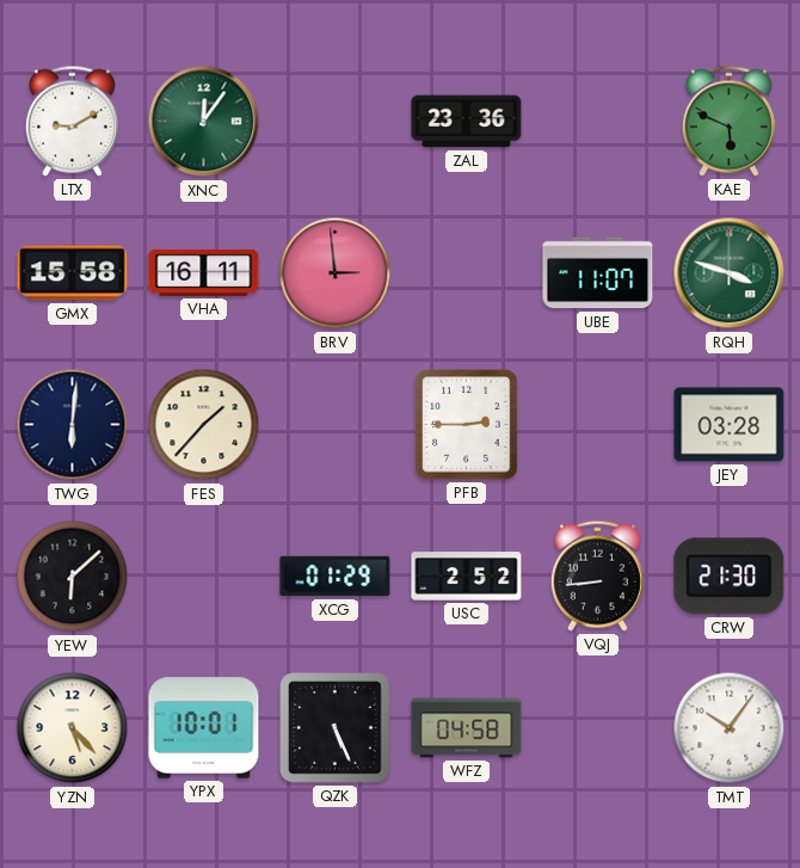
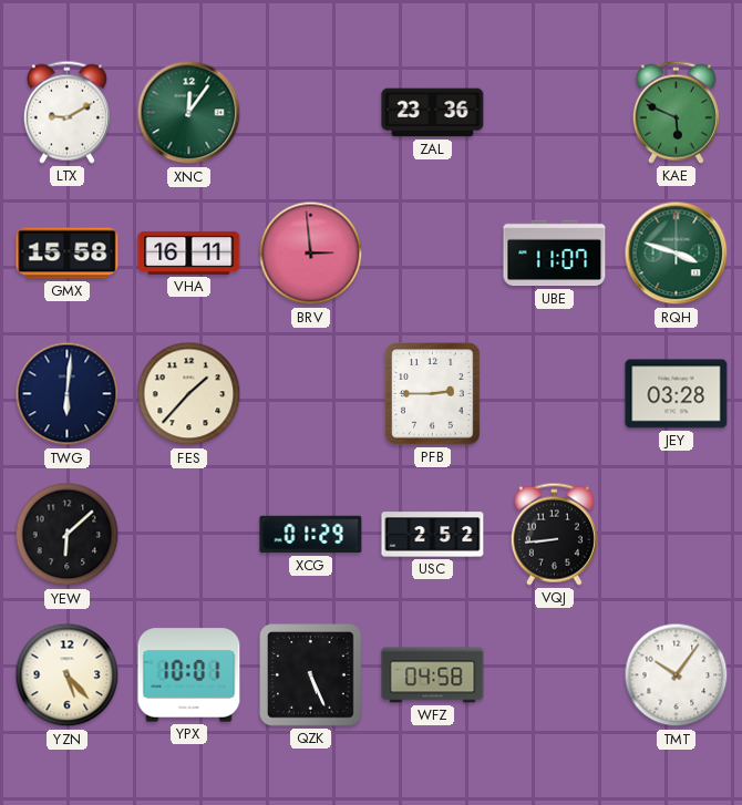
CRW: 21:30 -> none (730, 577)
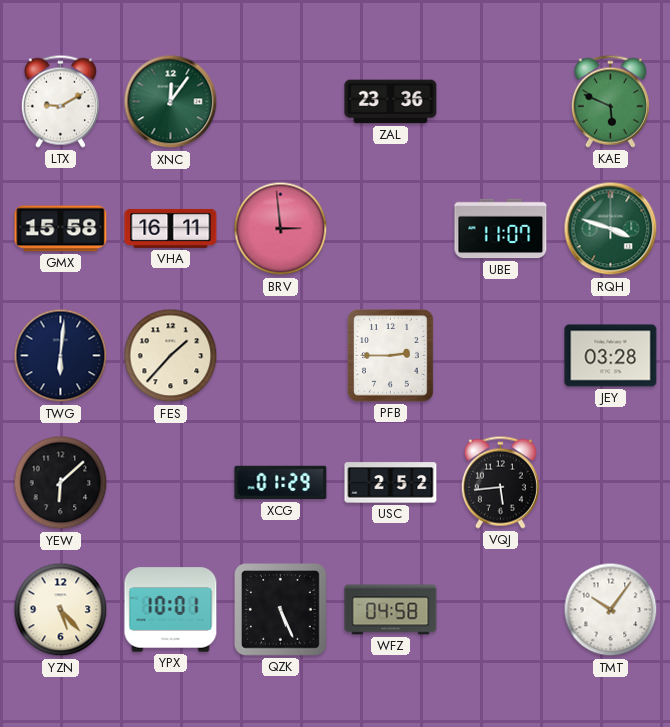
VQJ: 8:44 -> 5:44 (500, 482)
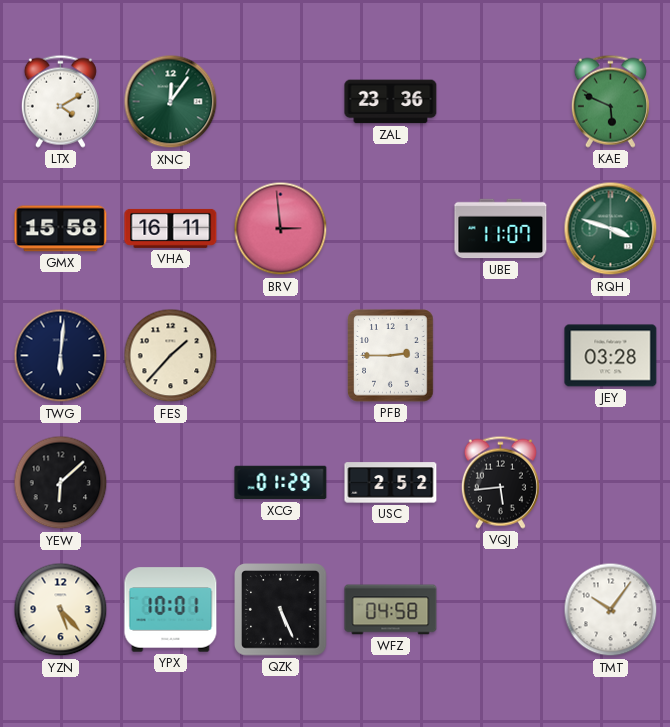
LTX: 9:10 -> 4:10 (60, 101)
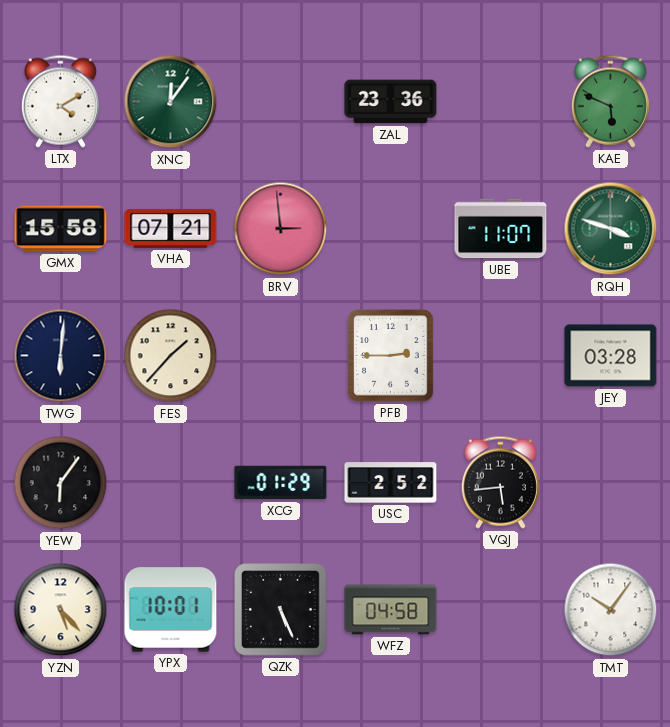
VHA: 16:11 -> 07:21 (171, 228)
YEW: 6:08 -> 6:06 (61, 483)
